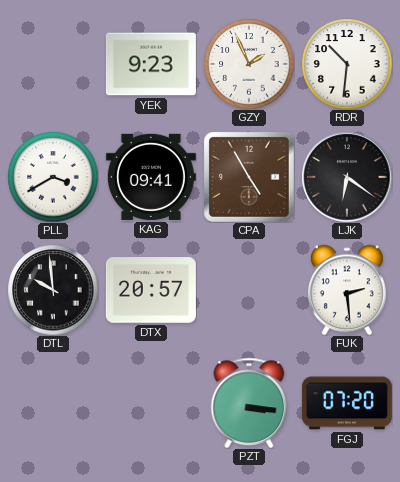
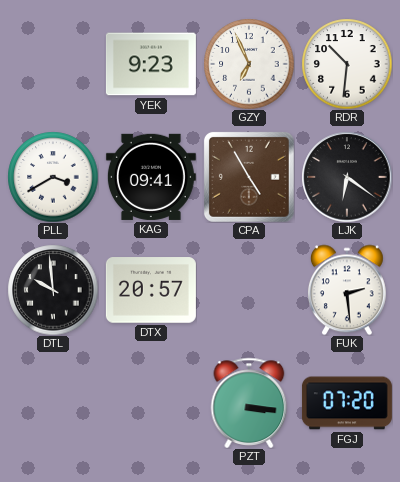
GZY: 1:56 -> 6:56 (249, 64)
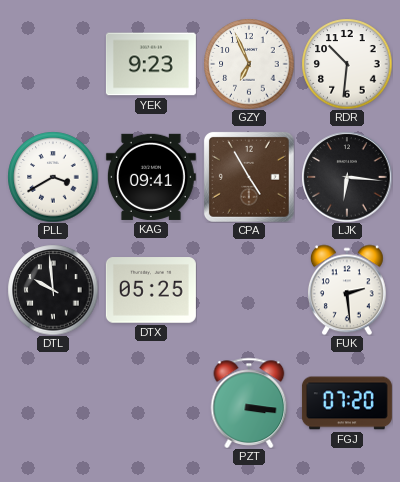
LJK: 6:21 -> 6:16 (347, 177)
DTX: 20:57 -> 05:25 (151, 290)
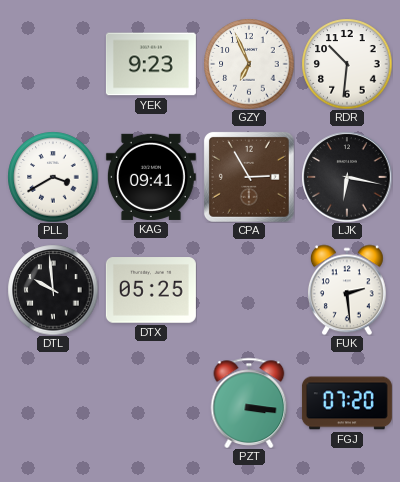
CPA: 4:55 -> 2:55 (249, 177)
LJK: 6:16 -> 6:17 (347, 177)
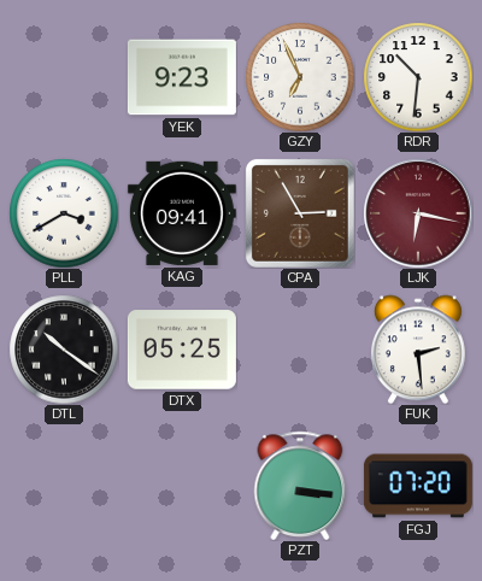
LJK dial: black -> burgundy (418, 213)
DTL: 9:59 -> 10:21 (64, 350)
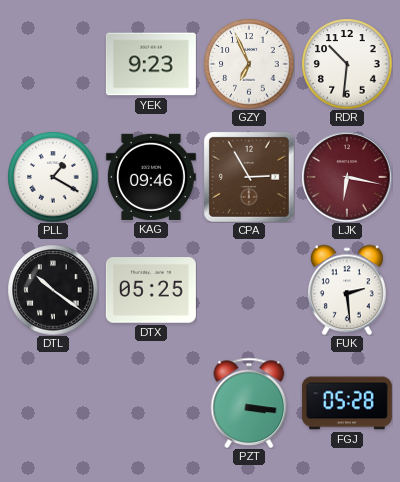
PLL: 3:40 -> 1:20 (53, 177)
KAG: 09:41 -> 09:46 (151, 177)
FGJ: 07:20 -> 05:28 (347, 403)
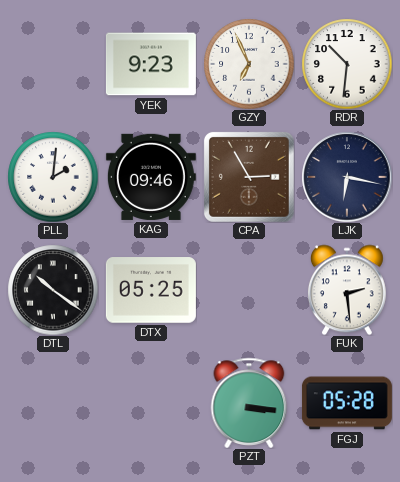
PLL: 1:20 -> 2:01 (53, 177)
LJK dial: burgundy -> navy (347, 177)
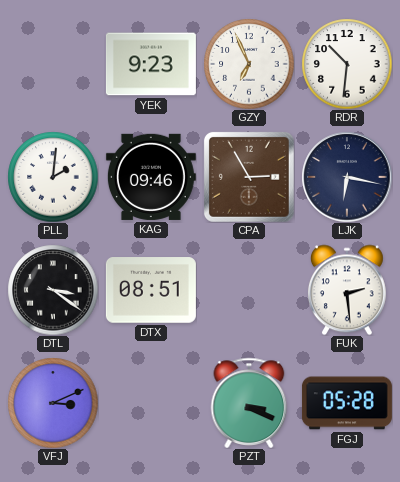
DTL: 10:21 -> 3:21 (53, 290)
DTX: 05:25 -> 08:51 (151, 290)
VFJ: none -> 3:11 (53, 403)
PZT: 3:16 -> 3:19 (249, 403)
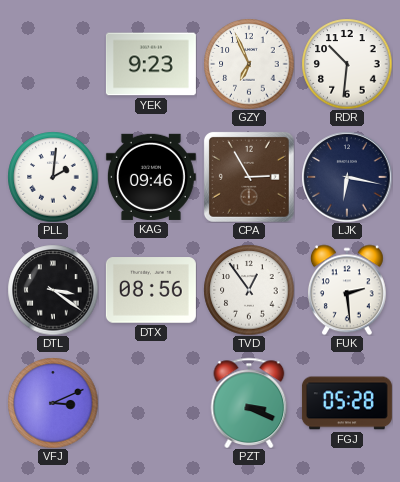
DTX: 08:51 -> 08:56 (151, 290)
TVD: none -> 12:54 (249, 290)
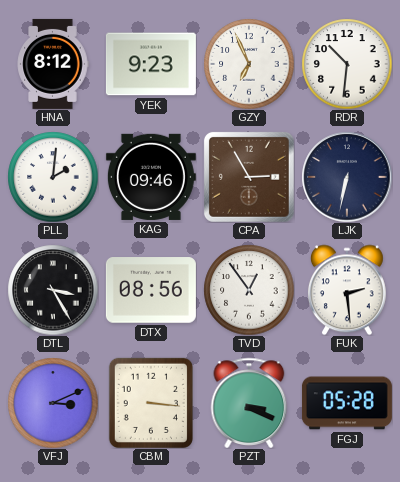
HNA: none -> 8:12 (53, 64)
LJK: 6:17 -> 6:32 (347, 177)
DTL: 3:21 -> 3:25 (53, 290)
CBM: none -> 3:16 (151, 403)
